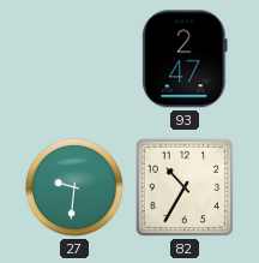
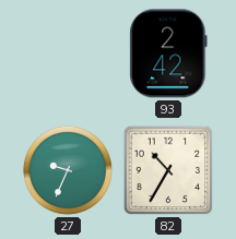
93: 2:47 -> 2:42 (168, 53)
27: 9:31 -> 9:34 (68, 170)
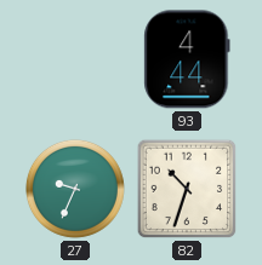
93: 2:42 -> 4:44 (187, 59)
82: 10:35 -> 10:33 (187, 189)
